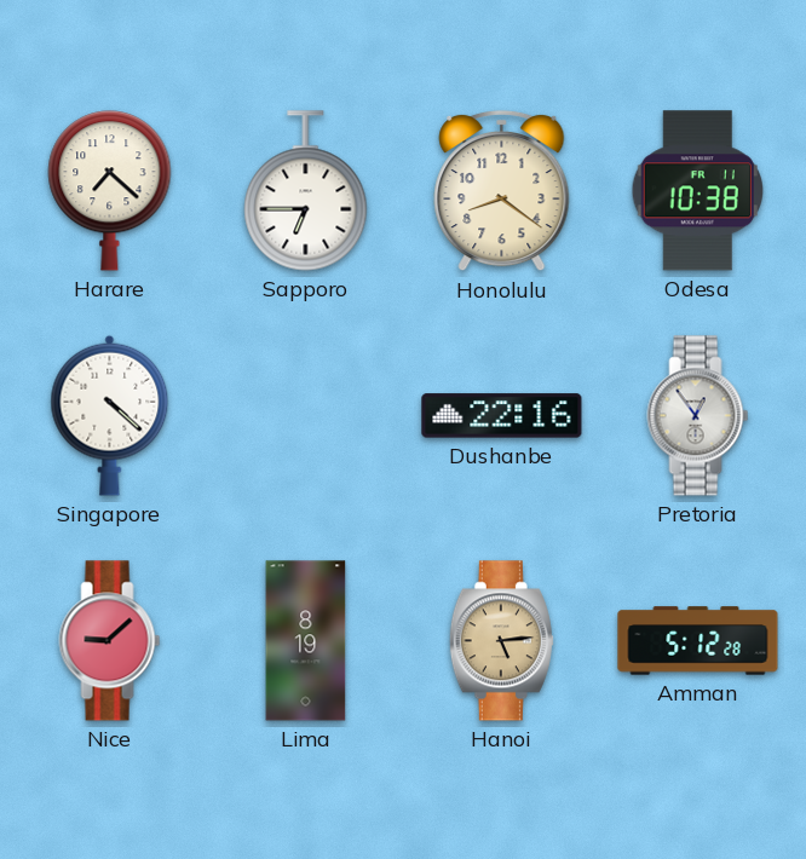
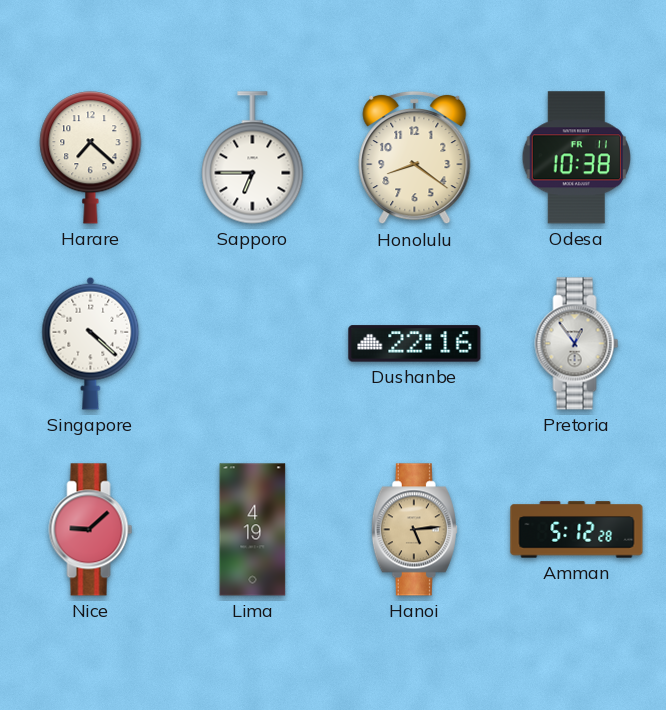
Lima: 8:19 -> 4:19 (253, 530)
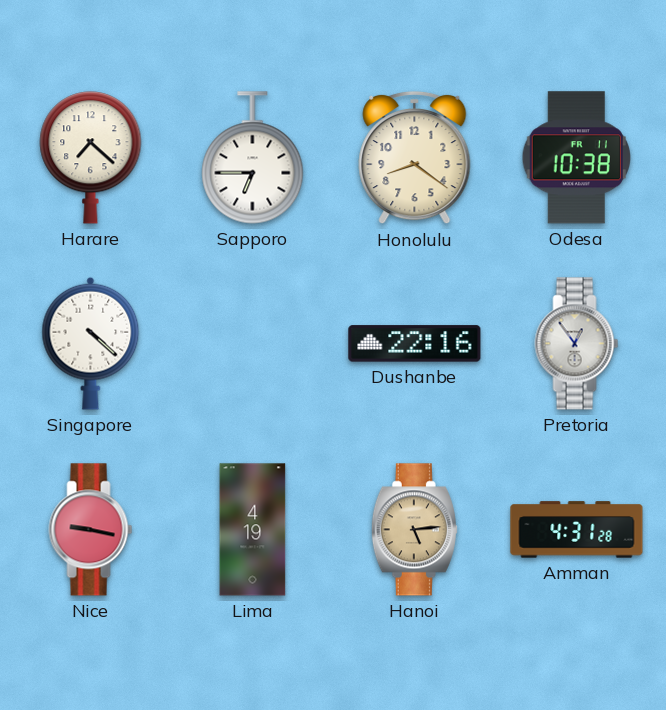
Nice: 9:08 -> 9:17 (91, 530)
Amman: 5:12 -> 4:31 (577, 530)
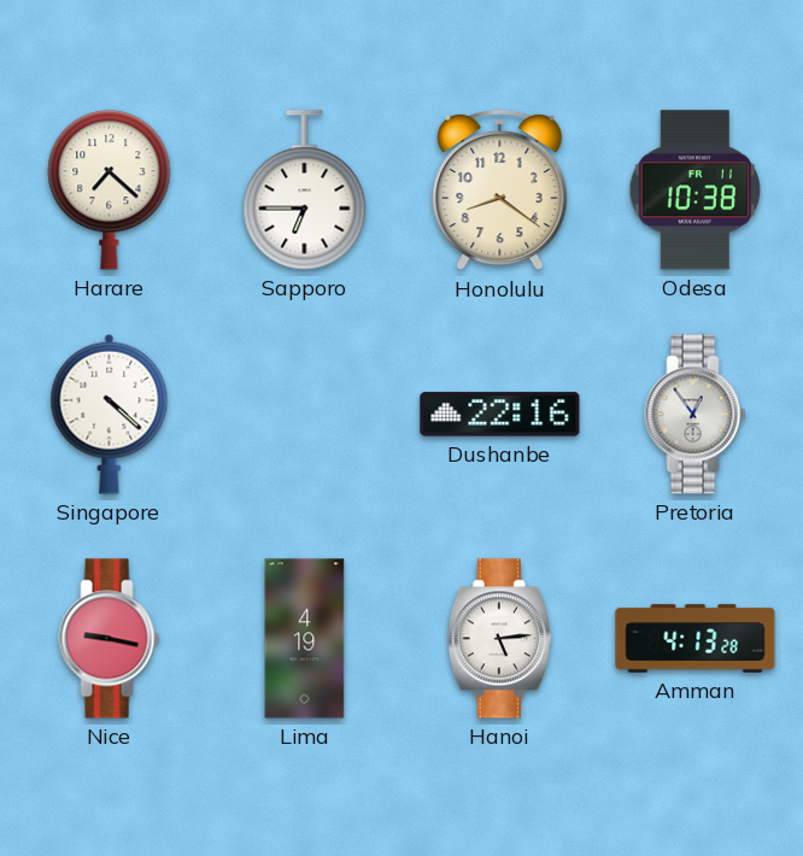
Hanoi dial: champagne -> white (499, 639)
Amman: 4:31 -> 4:13 (696, 639)
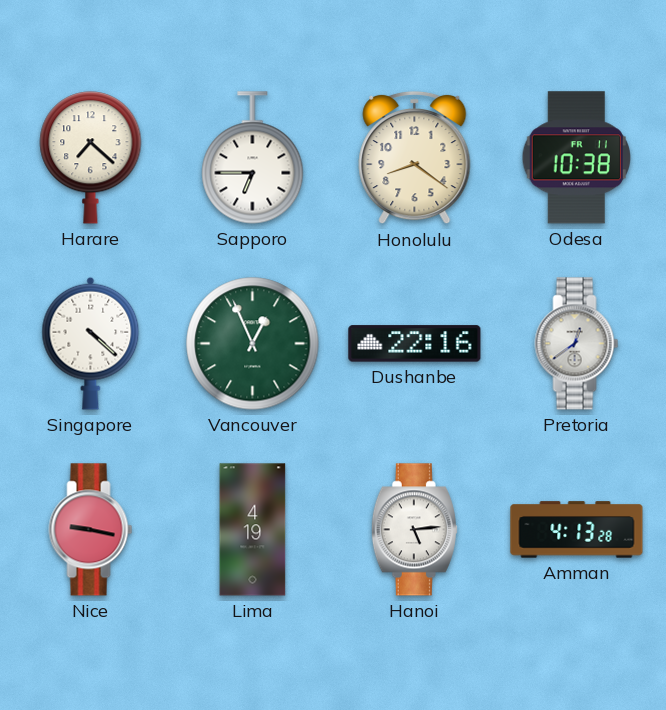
Vancouver: none -> 12:56 (253, 344)
Pretoria: 12:54 -> 12:39 (577, 344)
